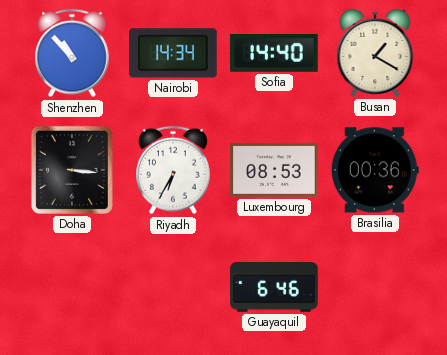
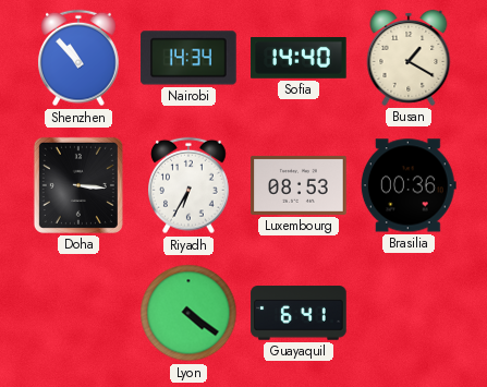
Lyon: none -> 4:21 (188, 313)
Guayaquil: 6:46 -> 6:41 (299, 313)
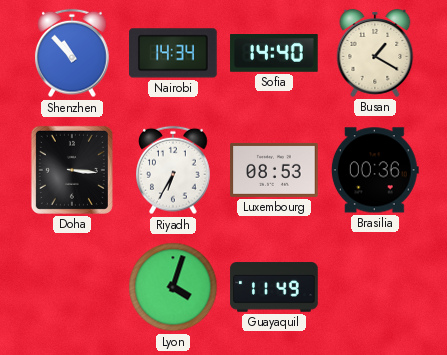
Lyon: 4:21 -> 4:03 (173, 287)
Guayaquil: 6:41 -> 11:49 (274, 287)
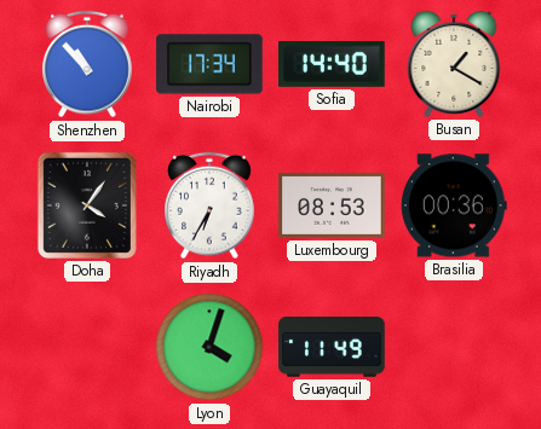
Nairobi: 14:34 -> 17:34 (209, 64)
Doha: 3:16 -> 4:06 (87, 205)
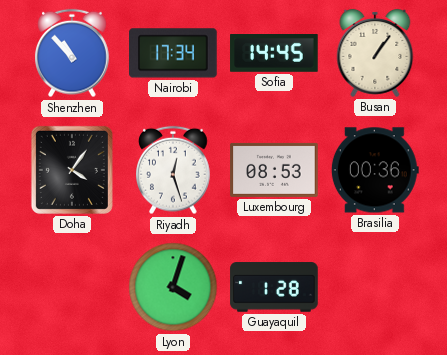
Sofia: 14:40 -> 14:45 (274, 54)
Busan: 1:20 -> 1:06 (375, 53)
Riyadh: 6:35 -> 12:27 (174, 170)
Guayaquil: 11:49 -> 1:28 (274, 287)
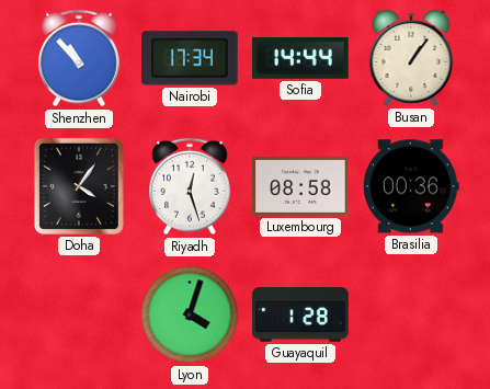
Sofia: 14:45 -> 14:44 (300, 59)
Luxembourg: 08:53 -> 08:58 (300, 186)
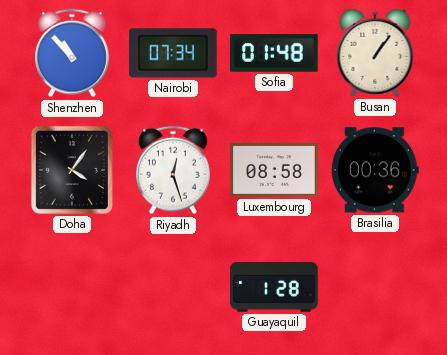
Nairobi: 17:34 -> 07:34 (173, 53)
Sofia: 14:44 -> 01:48 (274, 54)
Lyon: 4:03 -> none (190, 314)
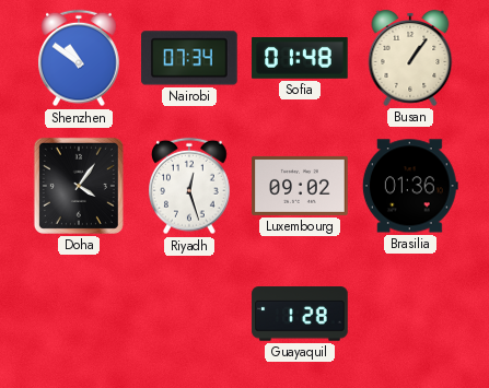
Shenzhen: 10:53 -> 10:51 (80, 58)
Luxembourg: 08:58 -> 09:02 (300, 186)
Brasilia: 00:36 -> 01:36 (410, 186)
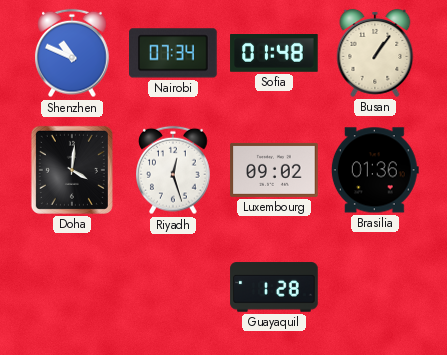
Shenzhen: 10:51 -> 10:49 (73, 53)
Doha: 4:06 -> 4:01 (72, 170)
